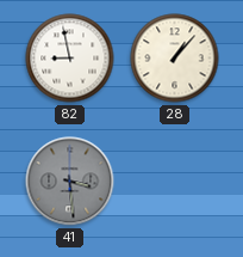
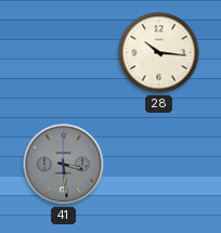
82: 8:58 -> none (70, 59)
28: 1:07 -> 10:16 (159, 53)
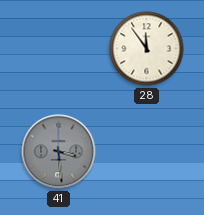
28: 10:16 -> 11:54 (147, 49)
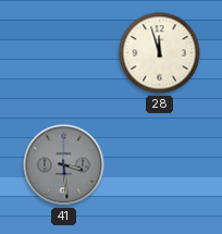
28: 11:54 -> 11:57 (160, 53)
